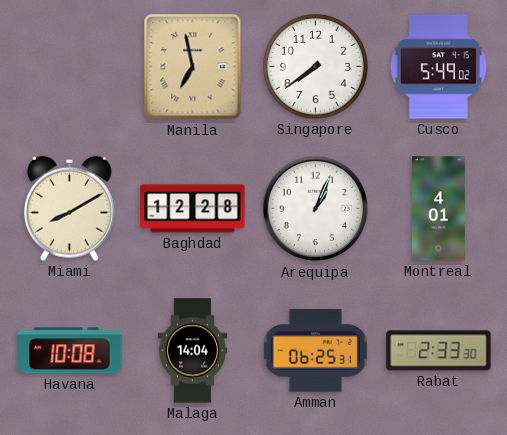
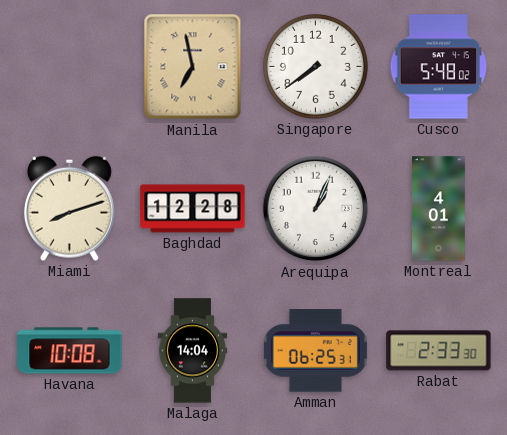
Cusco: 5:49 -> 5:48 (439, 67)
Miami: 8:10 -> 8:12 (69, 208)
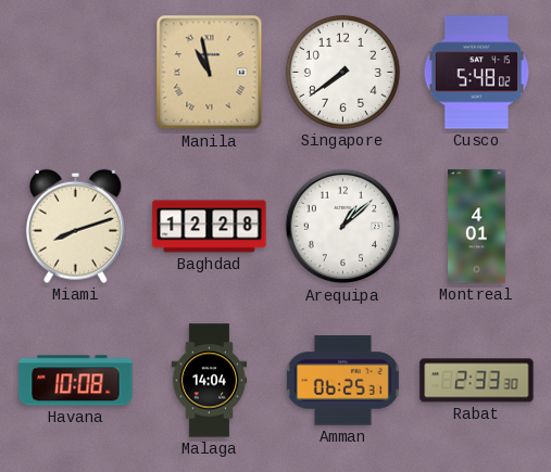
Manila: 6:58 -> 10:58 (210, 73)
Arequipa: 1:04 -> 1:08 (343, 227)
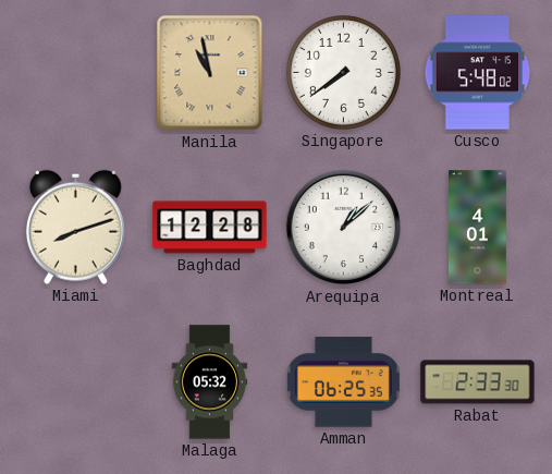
Havana: 10:08 -> none (76, 381)
Malaga: 14:04 -> 05:32 (210, 382)
Amman: 06:25:31 -> 06:25:35 (343, 382)
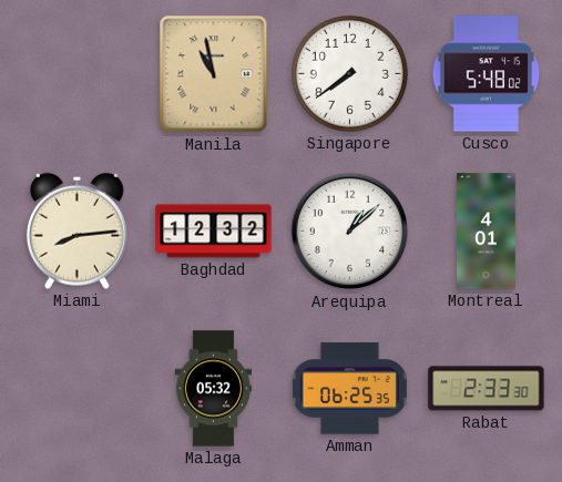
Miami: 8:12 -> 8:14 (76, 230)
Baghdad: 12:28 -> 12:32 (214, 232)
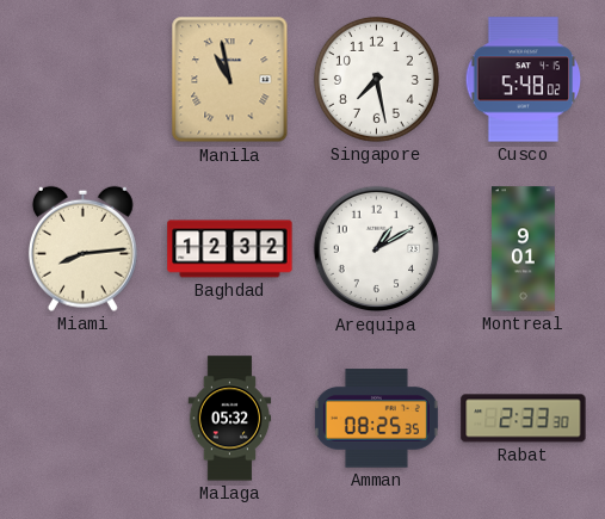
Singapore: 7:39 -> 7:28 (376, 79)
Arequipa: 1:08 -> 1:10 (377, 249)
Montreal: 4:01 -> 9:01 (524, 249)
Amman: 06:25 -> 08:25 (376, 419)
